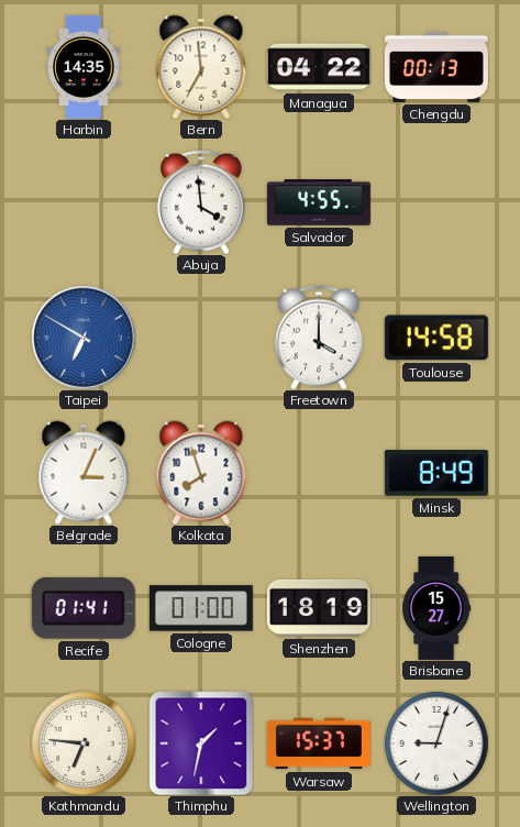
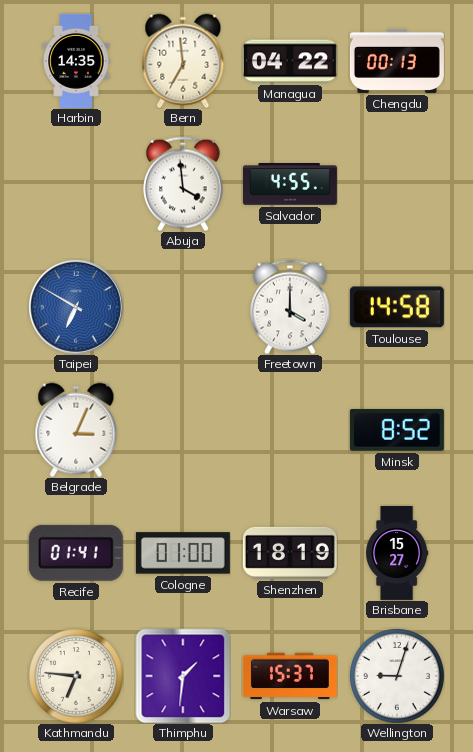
Kolkata: 7:57 -> none (201, 473)
Minsk: 8:49 -> 8:52 (397, 430)
Thimphu: 1:32 -> 1:31 (183, 676)
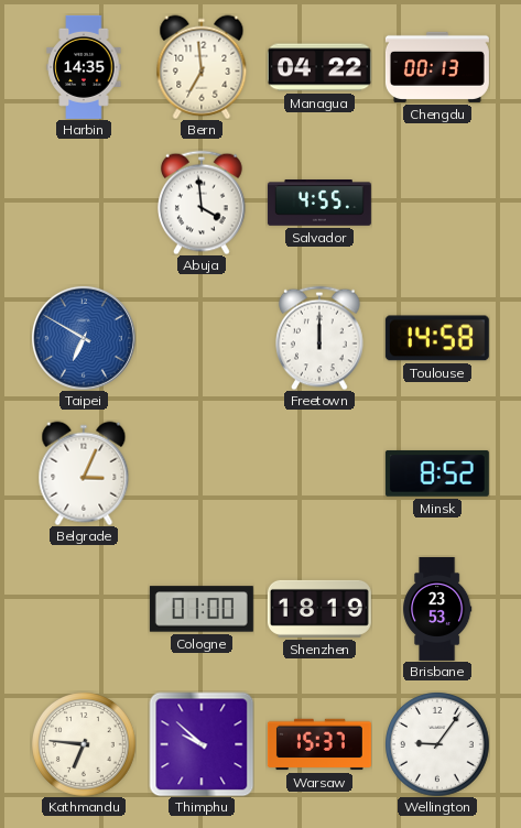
Freetown: 4:00 -> 12:00 (321, 338)
Recife: 01:41 -> none (76, 553)
Brisbane: 15:27 -> 23:53 (437, 609)
Thimphu: 1:31 -> 9:52 (202, 744)
Wellington: 9:03 -> 9:06 (437, 744)
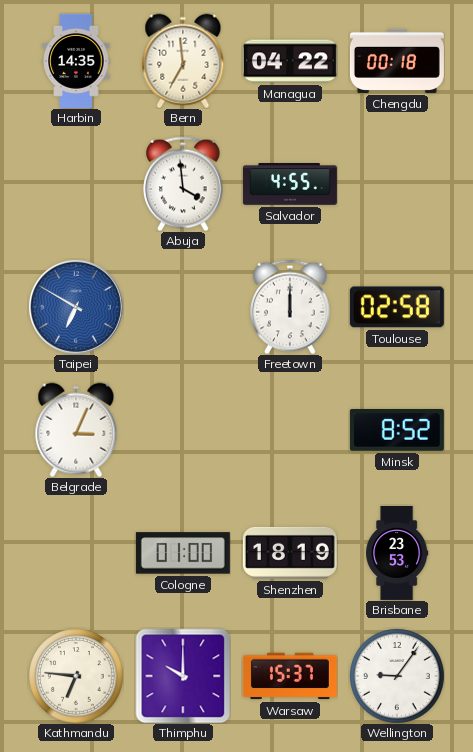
Chengdu: 00:13 -> 00:18 (397, 61)
Toulouse: 14:58 -> 02:58 (397, 307)
Thimphu: 9:52 -> 10:00 (183, 676)
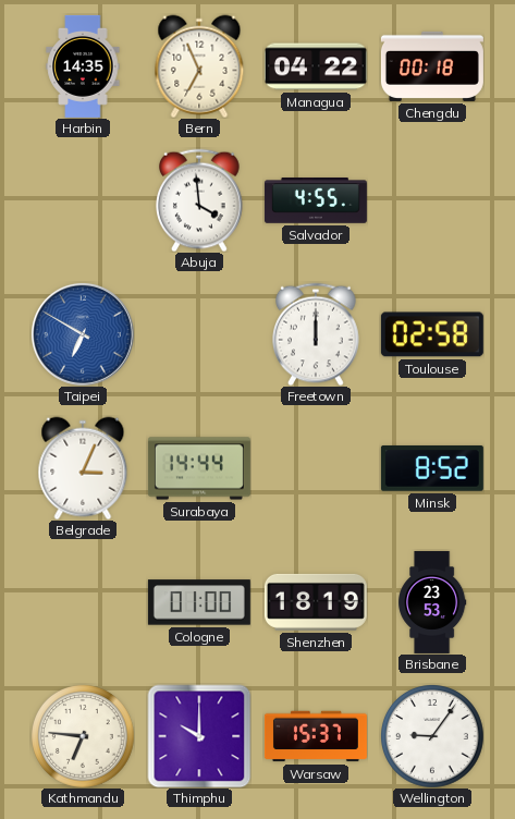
Bern: 6:59 -> 6:56 (199, 66)
Surabaya: none -> 14:44 (199, 468)
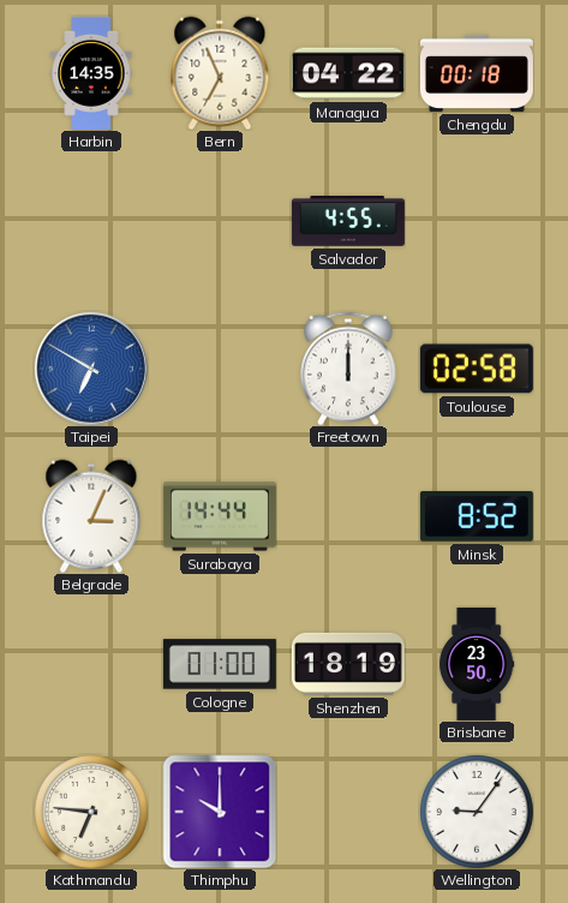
Abuja: 3:59 -> none (200, 200)
Brisbane: 23:53 -> 23:50 (477, 664)
Warsaw: 15:37 -> none (316, 736)
